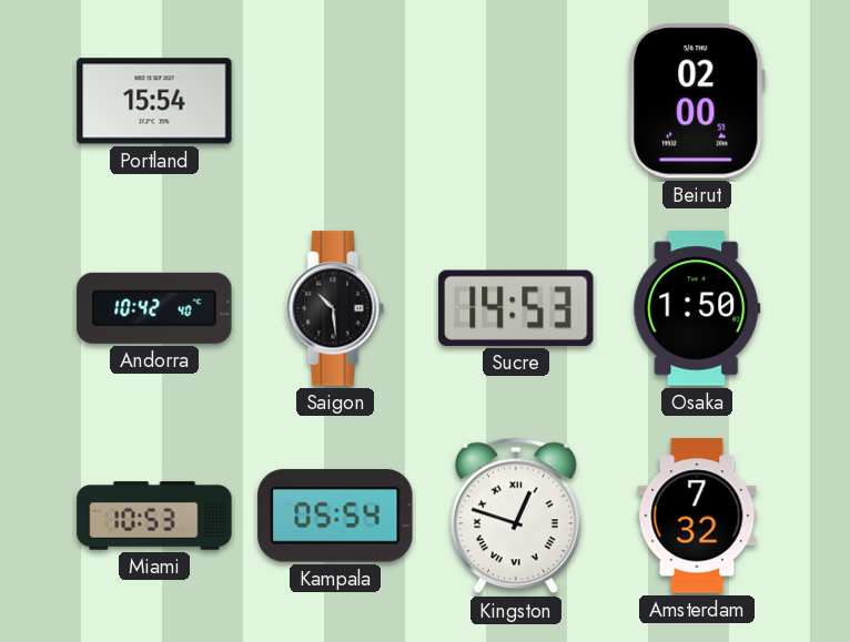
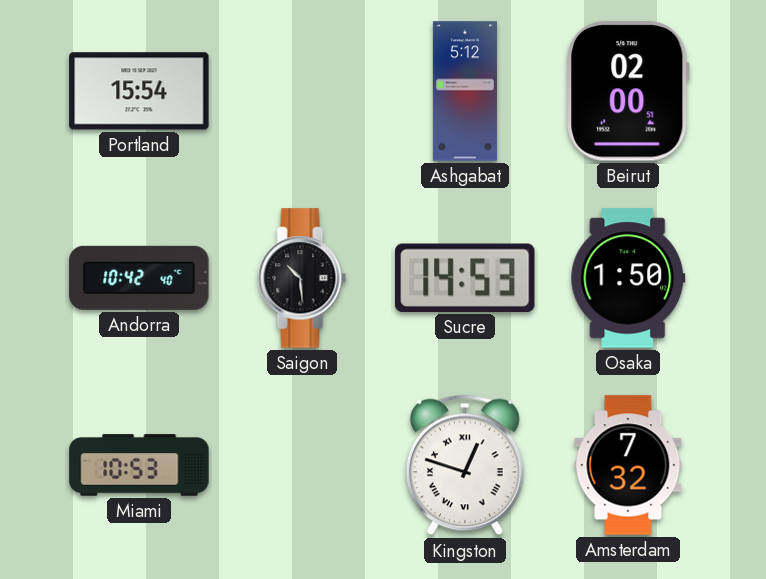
Ashgabat: none -> 5:12 (465, 91)
Kampala: 05:54 -> none (335, 516)
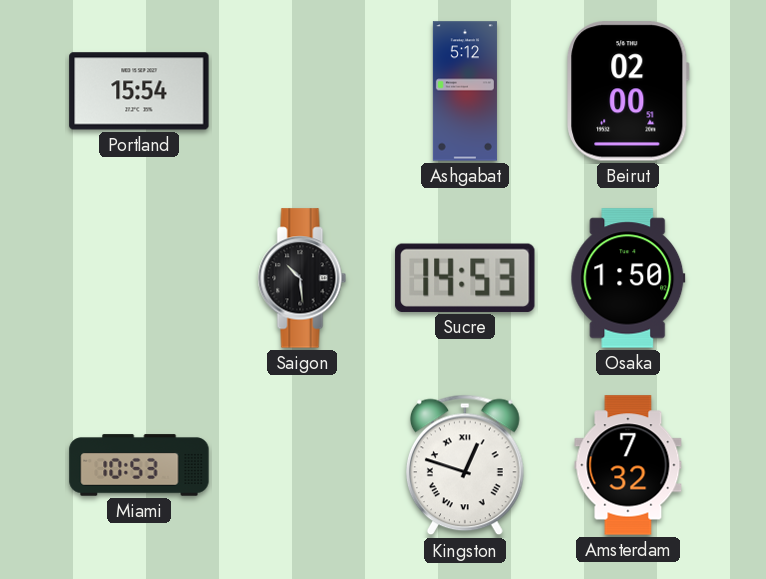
Andorra: 10:42 -> none (139, 278)
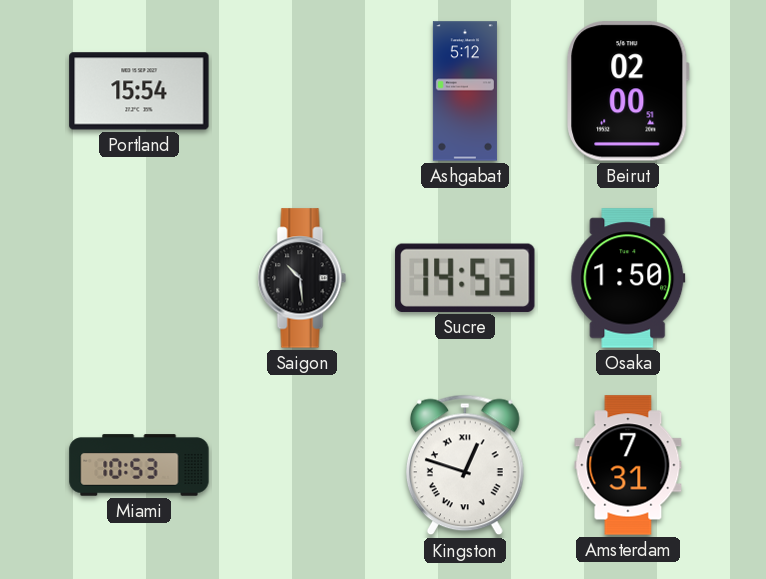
Amsterdam: 7:32 -> 7:31 (628, 465)
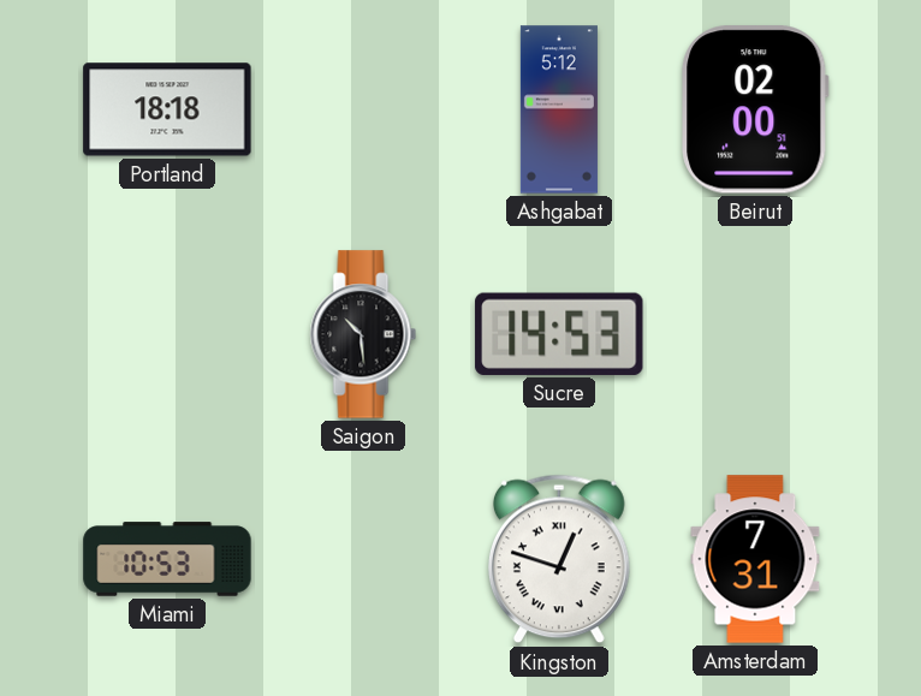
Portland: 15:54 -> 18:18 (167, 109)
Osaka: 1:50 -> none (628, 278)
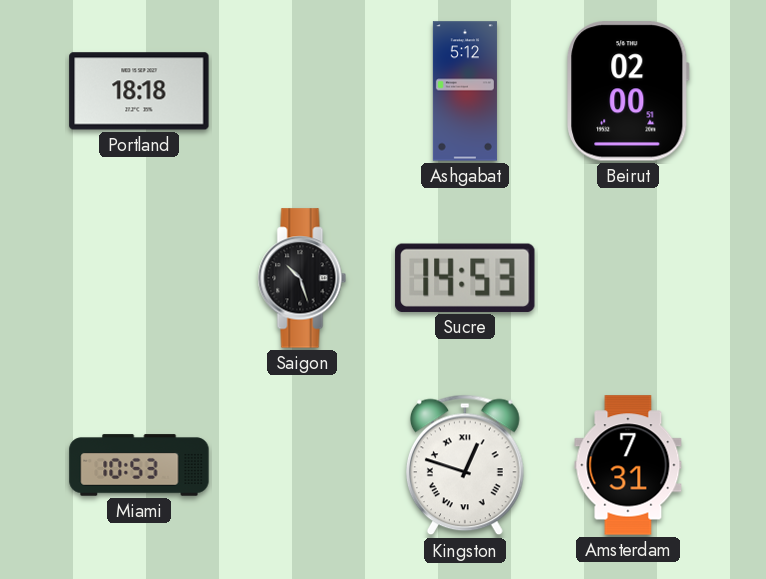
Saigon: 10:29 -> 10:27 (302, 278)
